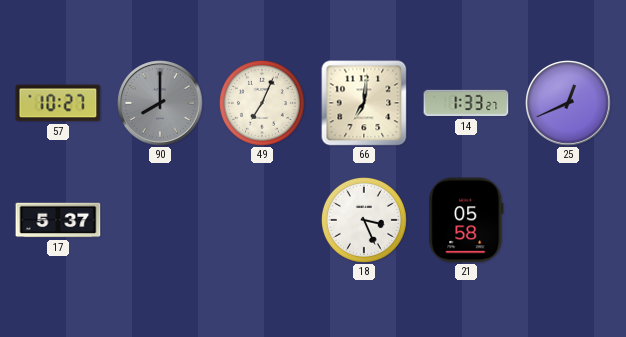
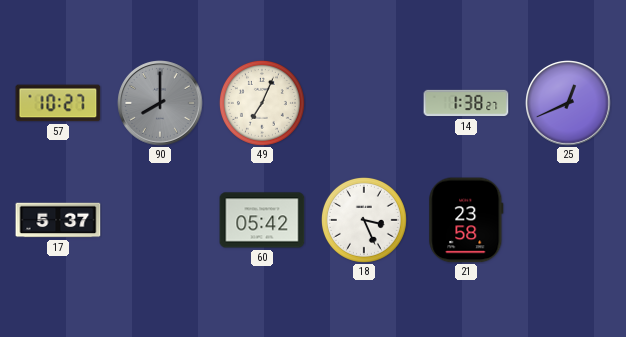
66: 7:01 -> none (364, 103)
14: 1:33 -> 1:38 (466, 103)
60: none -> 05:42 (262, 220)
21: 05:58 -> 23:58 (466, 220)
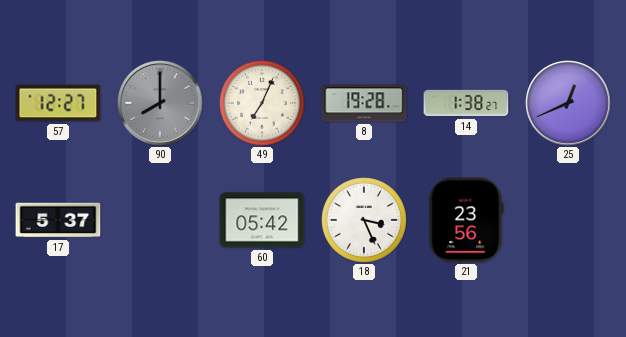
57: 10:27 -> 12:27 (58, 103)
8: none -> 19:28 (364, 103)
21: 23:58 -> 23:56 (466, 220)
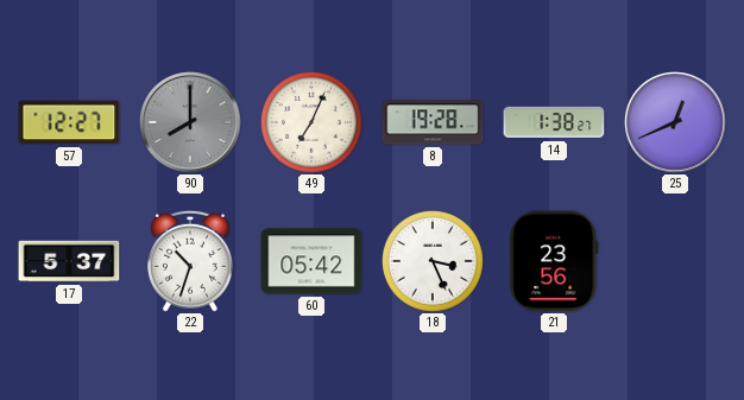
22: none -> 10:33 (190, 261)
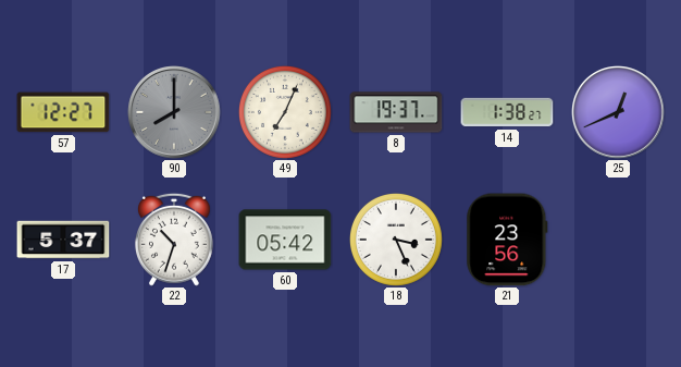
8: 19:28 -> 19:37 (396, 112)
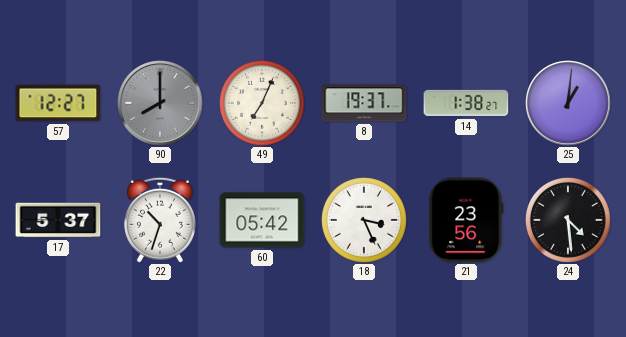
25: 12:41 -> 1:01 (569, 104)
24: none -> 4:29 (568, 220)
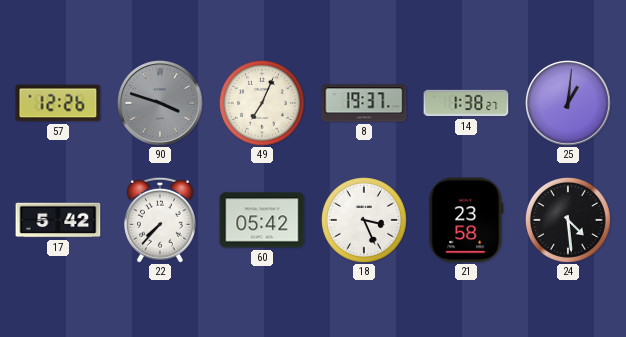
57: 12:27 -> 12:26 (58, 103)
90: 8:00 -> 3:48 (161, 104)
17: 5:37 -> 5:42 (58, 220)
22: 10:33 -> 7:37 (160, 220)
21: 23:56 -> 23:58 (466, 220)
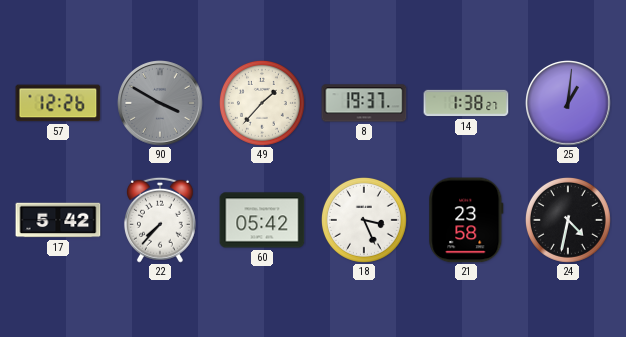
90: 3:48 -> 3:50 (161, 104)
49: 7:04 -> 1:37 (262, 103)
24: 4:29 -> 4:32 (568, 220)
